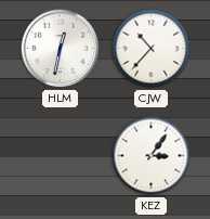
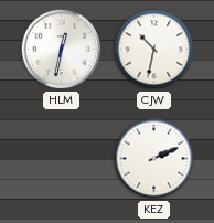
CJW: 10:37 -> 10:32 (154, 50)
KEZ: 3:06 -> 2:11 (154, 159)
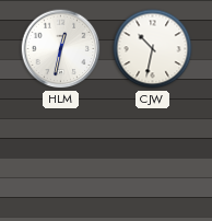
KEZ: 2:11 -> none (154, 159)
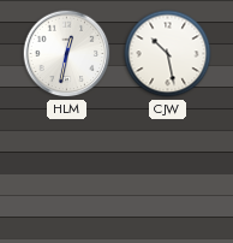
CJW: 10:32 -> 10:28 (168, 54)
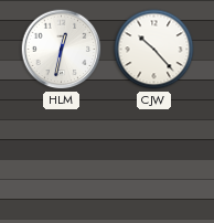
CJW: 10:28 -> 10:23 (154, 50)
